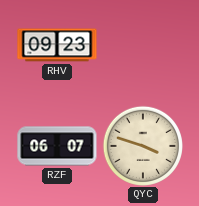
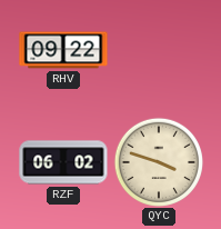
RHV: 09:23 -> 09:22 (63, 50)
RZF: 06:07 -> 06:02 (63, 162)
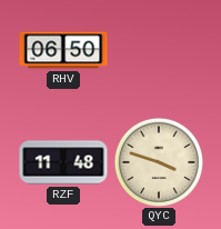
RHV: 09:22 -> 06:50 (63, 50)
RZF: 06:02 -> 11:48 (63, 162)
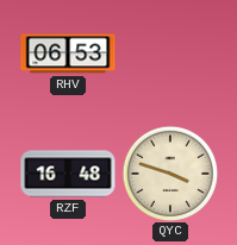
RHV: 06:50 -> 06:53 (68, 54)
RZF: 11:48 -> 16:48 (68, 174)
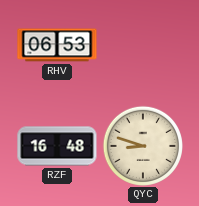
QYC: 3:48 -> 8:48 (142, 145)
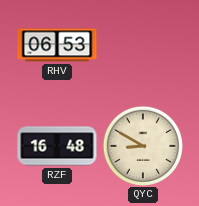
QYC: 8:48 -> 8:50 (142, 145)
